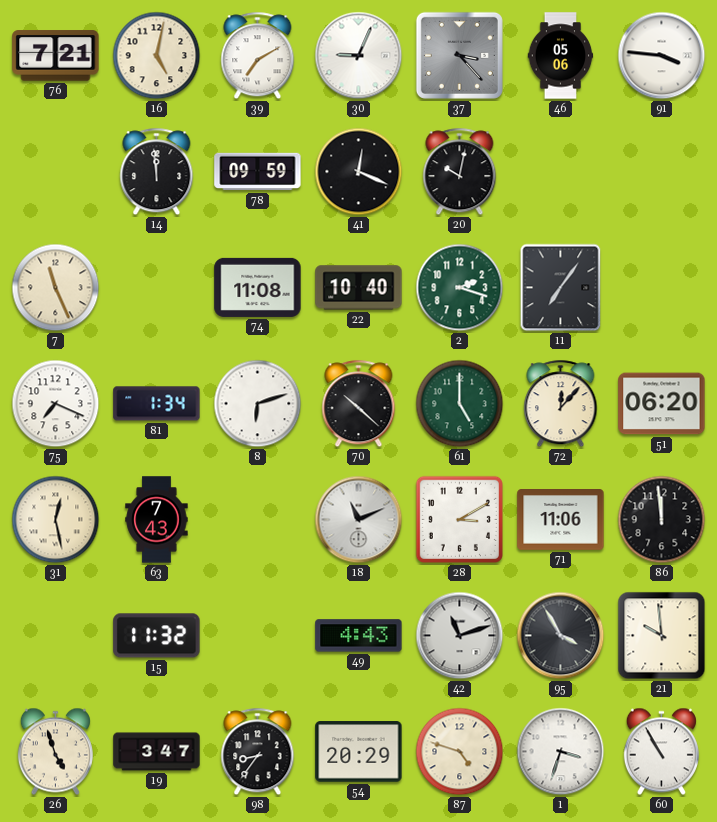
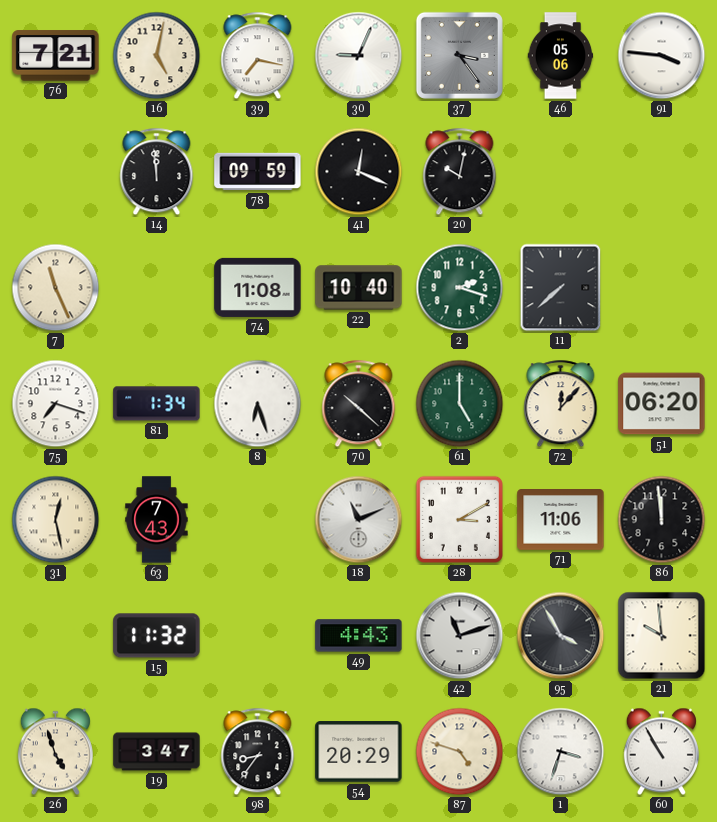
39: 7:10 -> 7:17 (258, 56)
37: 3:23 -> 3:24 (459, 55)
11: 7:06 -> 7:38 (561, 288)
75: 7:19 -> 7:18 (56, 404)
8: 6:12 -> 6:27 (258, 404)
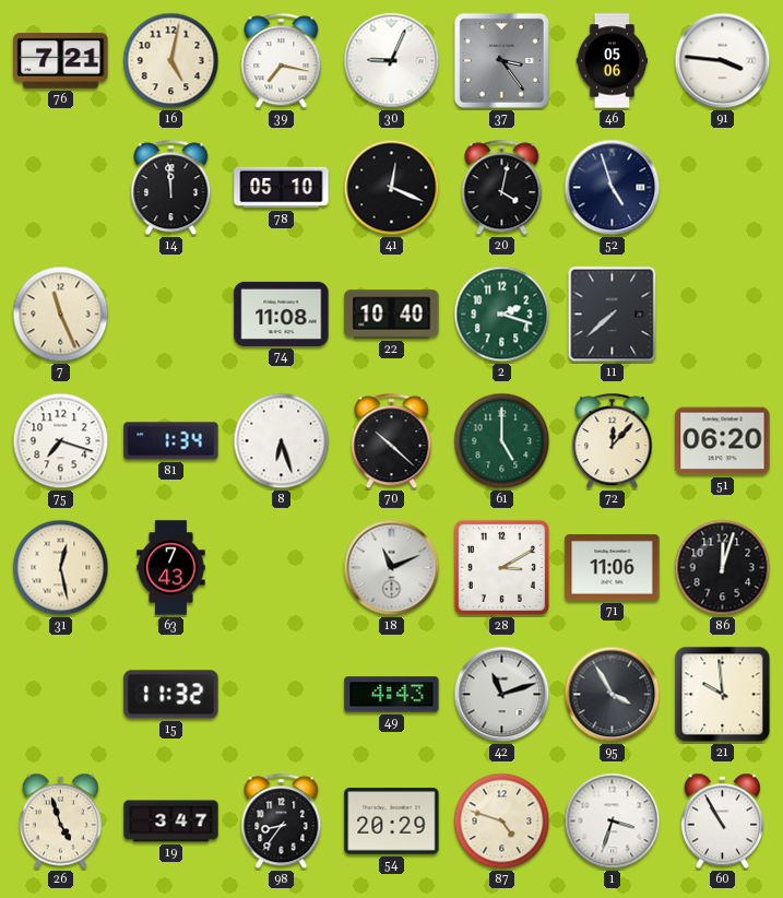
78: 09:59 -> 05:10 (282, 188)
20: 10:02 -> 4:02 (502, 188)
52: none -> 4:57 (613, 188)
86: 11:59 -> 12:03 (723, 568)
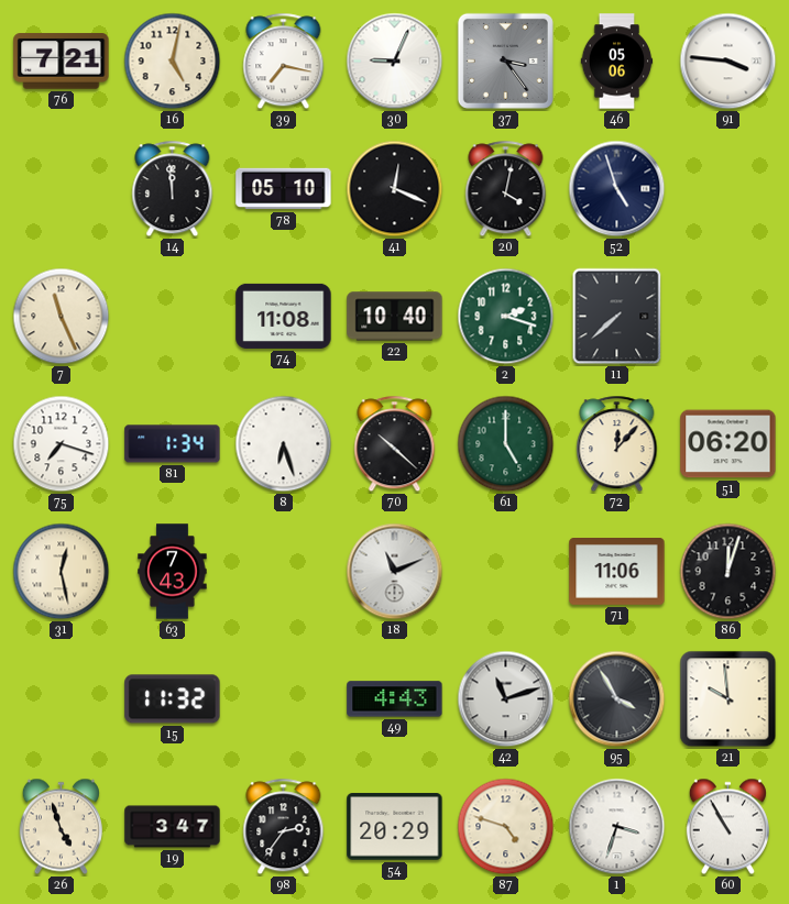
28: 3:10 -> none (501, 567)
98: 8:36 -> 2:36 (284, 827)
